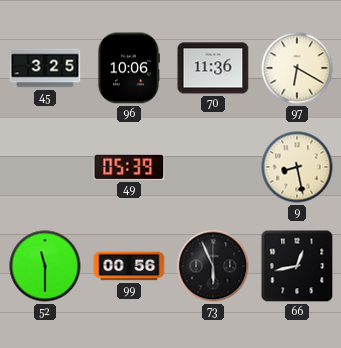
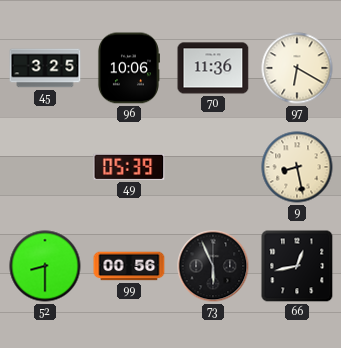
52: 11:30 -> 8:30 (45, 266)
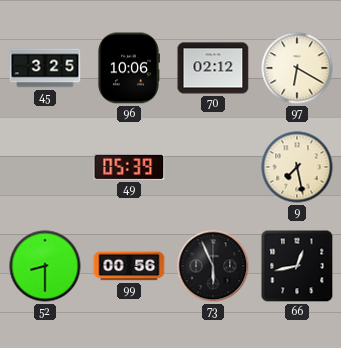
70: 11:36 -> 02:12 (213, 68)
9: 8:28 -> 7:28 (297, 167)
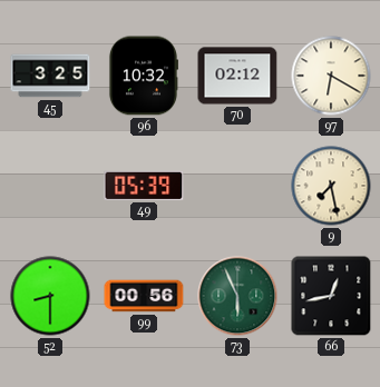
96: 10:06 -> 10:32 (143, 76)
73 dial: black -> green (237, 296)
